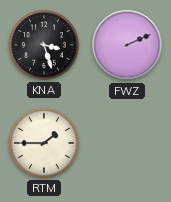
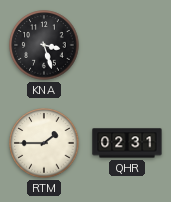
FWZ: 2:11 -> none (127, 45)
QHR: none -> 02:31 (127, 143)
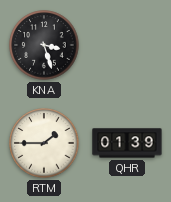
QHR: 02:31 -> 01:39 (127, 143)
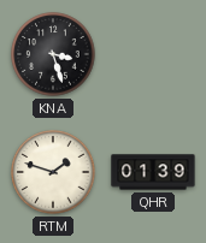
RTM: 1:45 -> 1:48 (53, 172)
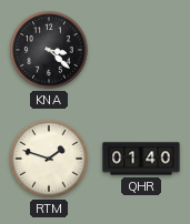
KNA: 3:27 -> 3:22 (49, 50)
QHR: 01:39 -> 01:40 (141, 159)
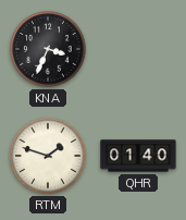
KNA: 3:22 -> 3:34 (48, 49)
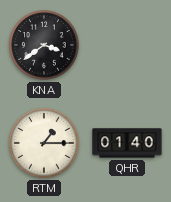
KNA: 3:34 -> 3:39 (44, 45)
RTM: 1:48 -> 1:15 (44, 143)
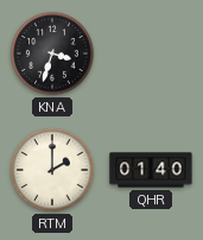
KNA: 3:39 -> 3:33 (52, 53)
RTM: 1:15 -> 2:00 (52, 170)
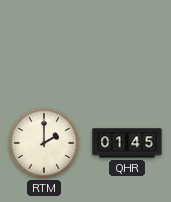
KNA: 3:33 -> none (52, 53)
QHR: 01:40 -> 01:45 (127, 143)
